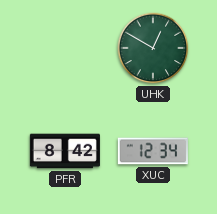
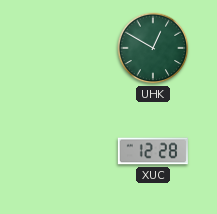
PFR: 8:42 -> none (65, 151)
XUC: 12:34 -> 12:28 (153, 151)
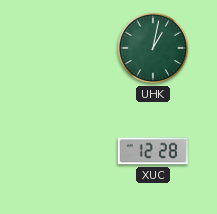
UHK: 12:50 -> 1:02 (153, 48)
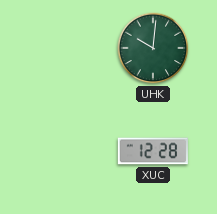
UHK: 1:02 -> 10:01 (153, 48)
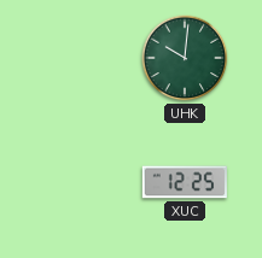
XUC: 12:28 -> 12:25 (185, 182)
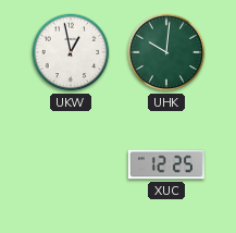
UKW: none -> 12:58 (71, 52)
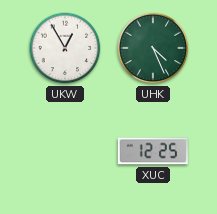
UKW: 12:58 -> 12:55 (65, 48)
UHK: 10:01 -> 4:26 (153, 48)
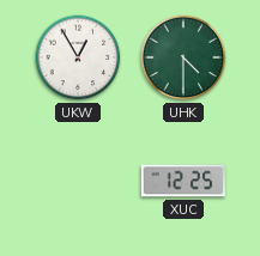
UHK: 4:26 -> 4:30 (183, 57)
